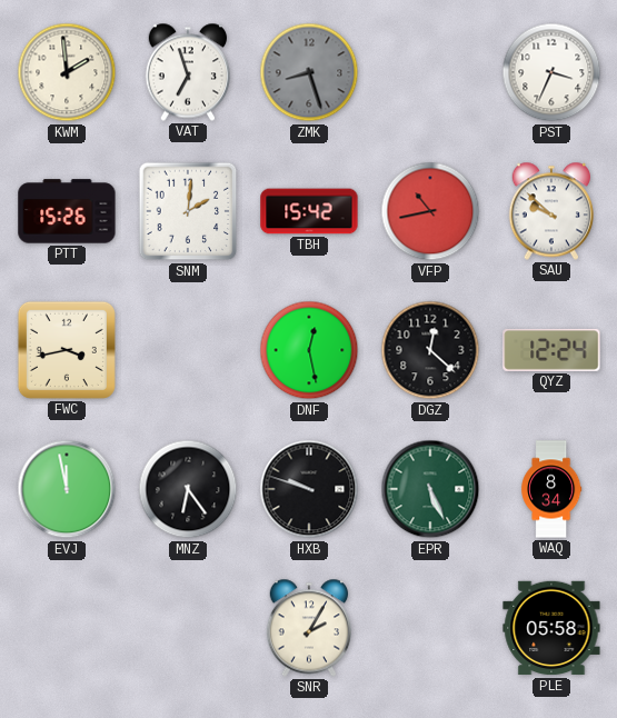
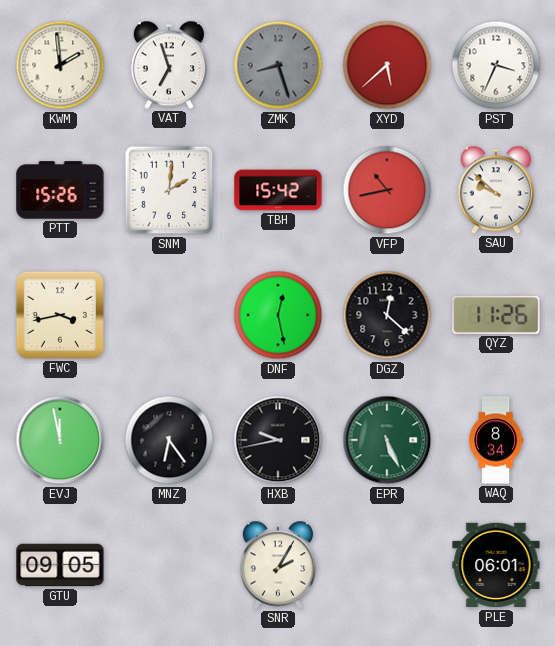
XYD: none -> 5:38 (387, 65)
QYZ: 12:24 -> 11:26 (496, 315)
HXB: 9:48 -> 9:43 (278, 440)
GTU: none -> 09:05 (60, 565)
PLE: 05:58 -> 06:01 (496, 565)
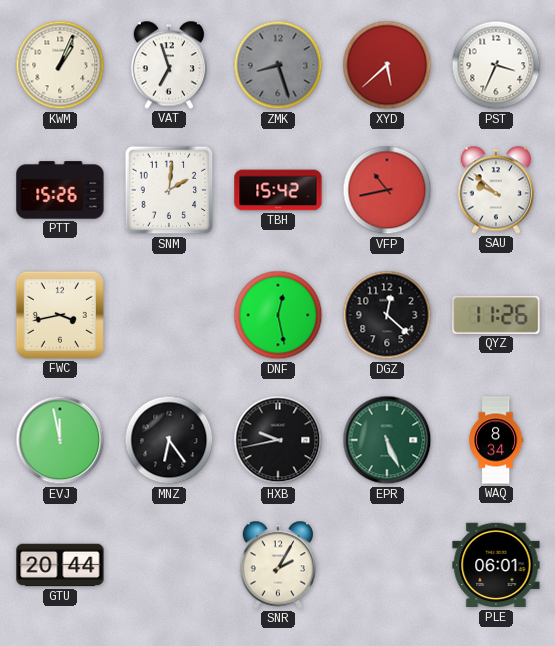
KWM: 1:59 -> 1:04 (60, 65)
GTU: 09:05 -> 20:44 (60, 565)
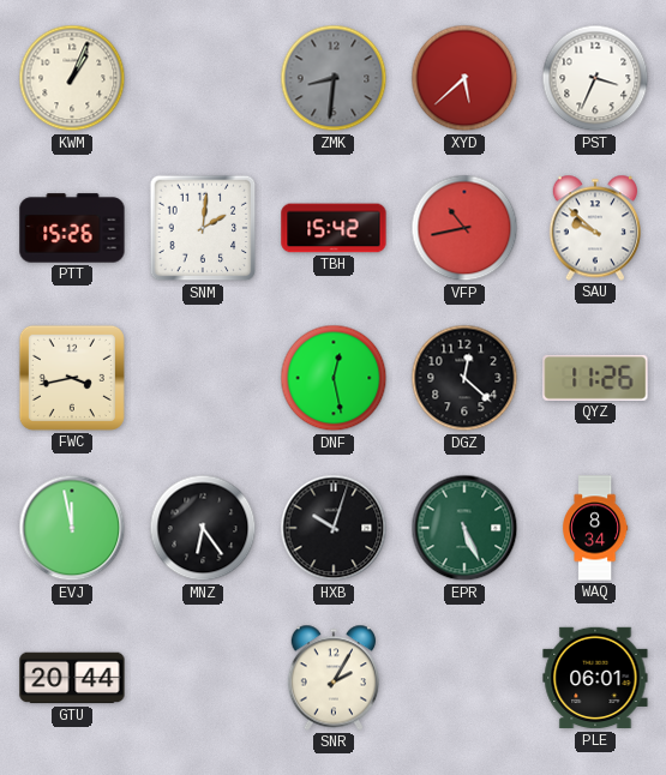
VAT: 6:57 -> none (168, 65)
ZMK: 8:27 -> 8:31 (334, 78)
HXB: 9:43 -> 10:03 (334, 528)
